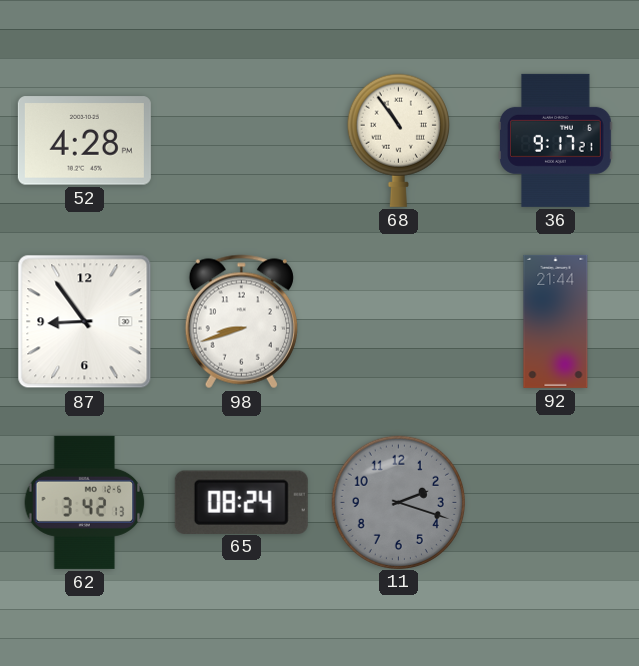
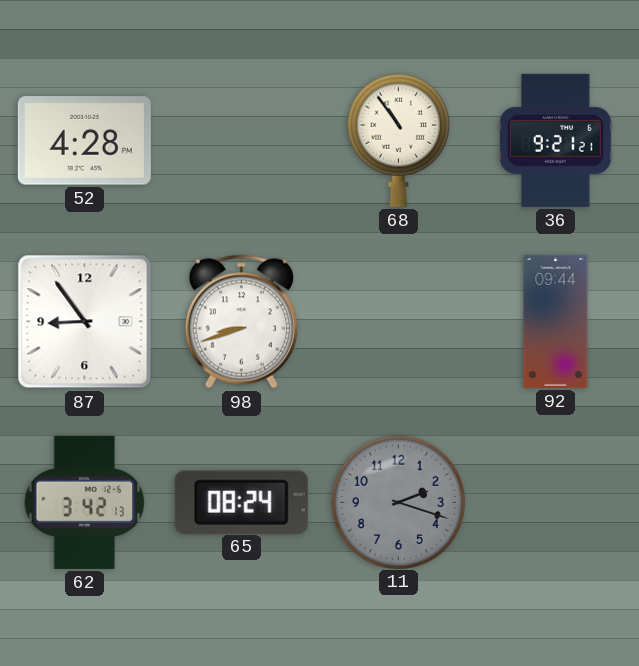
36: 9:17 -> 9:21 (556, 140)
92: 21:44 -> 09:44 (556, 321)
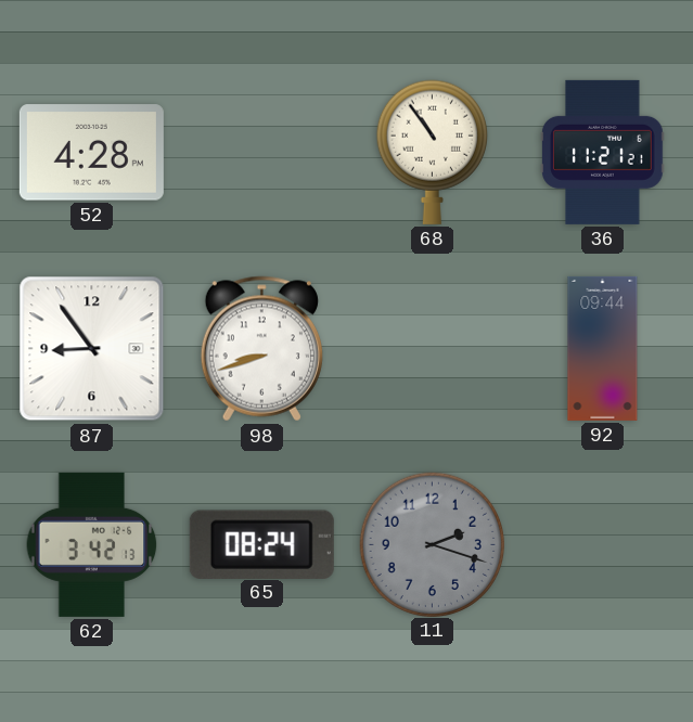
36: 9:21 -> 11:21 (603, 152)
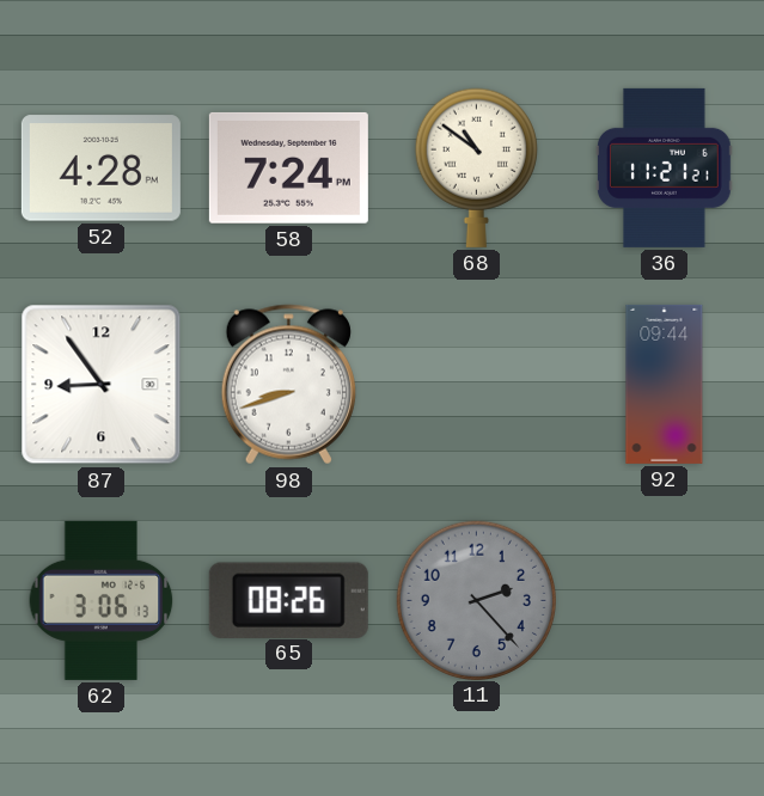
58: none -> 7:24 (288, 167)
68: 10:54 -> 10:51 (476, 167)
62: 3:42 -> 3:06 (102, 600)
65: 08:24 -> 08:26 (288, 600)
11: 2:18 -> 2:23 (476, 600)
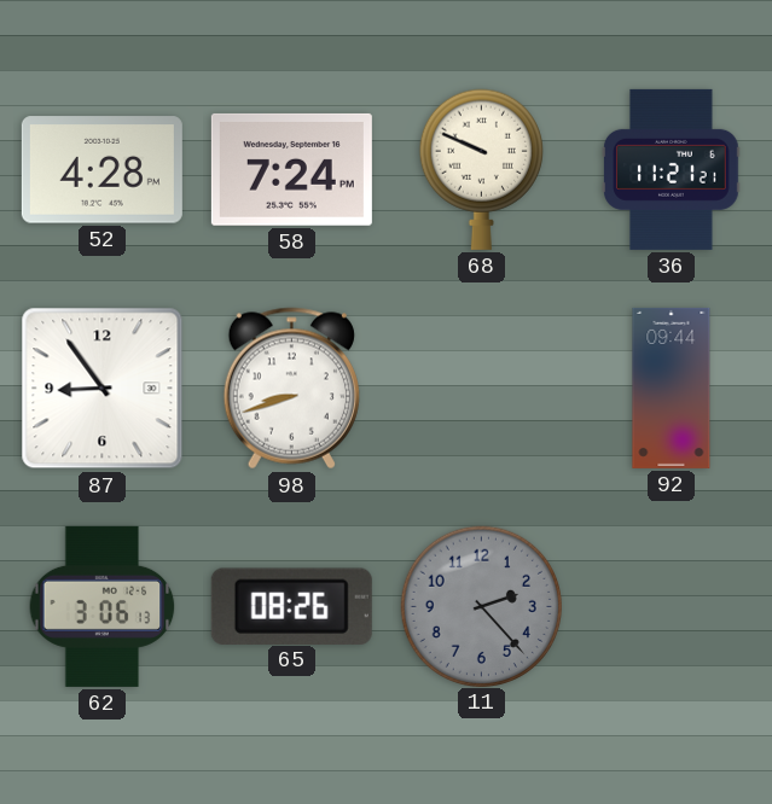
68: 10:51 -> 9:49 (481, 169)
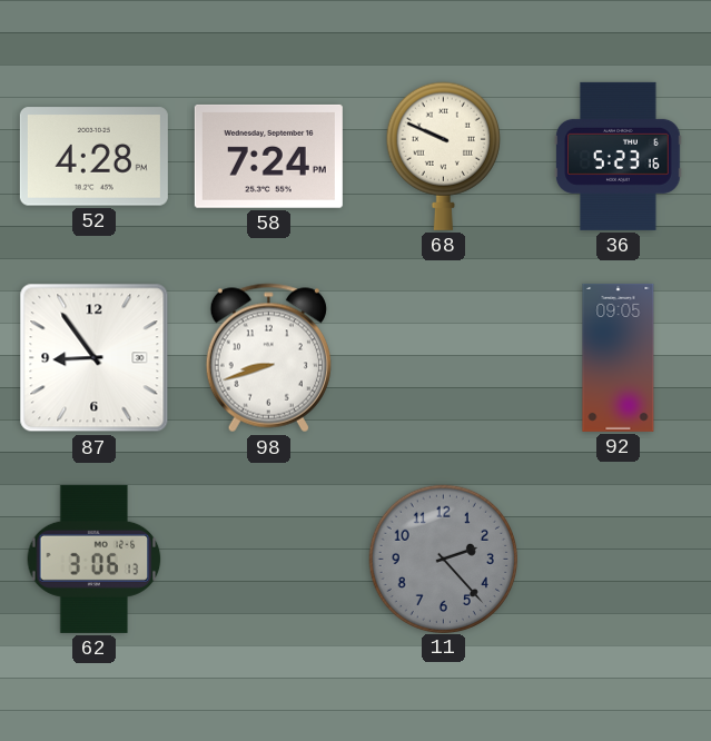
36: 11:21 -> 5:23 (619, 156)
92: 09:44 -> 09:05 (619, 357)
65: 08:26 -> none (291, 606)
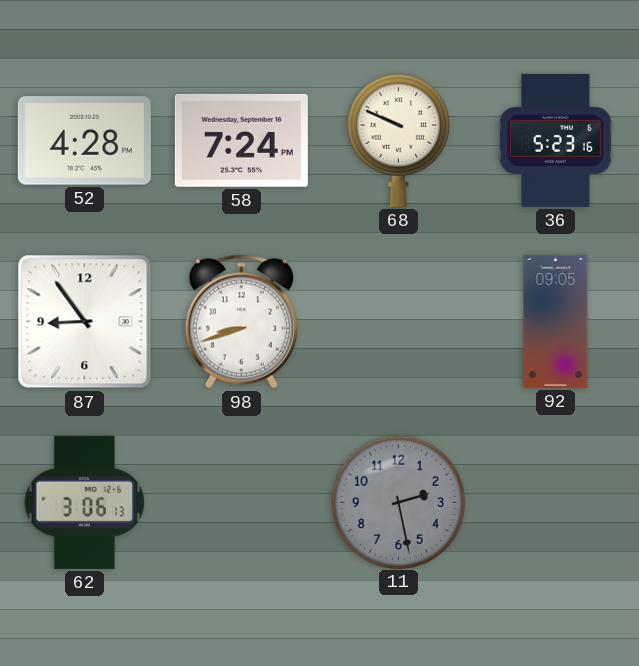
11: 2:23 -> 2:28 (398, 502)
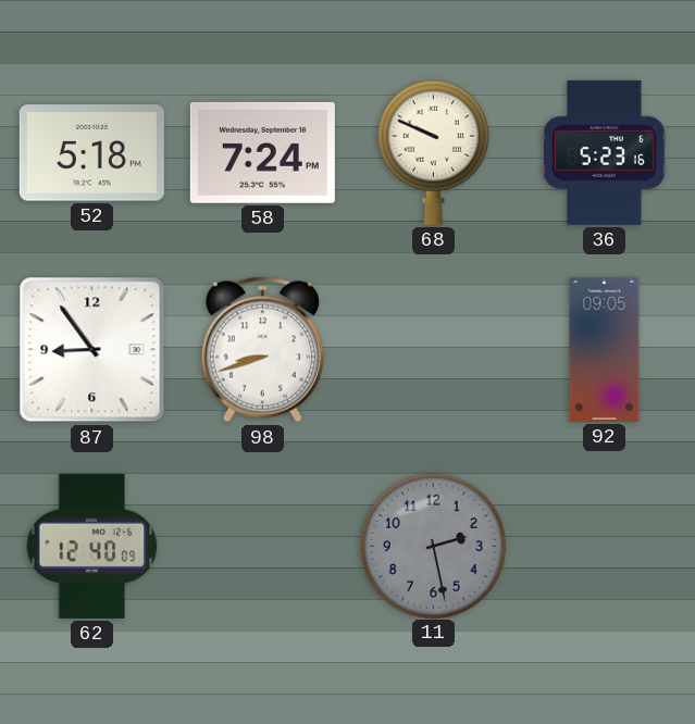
52: 4:28 -> 5:18 (91, 153)
62: 3:06 -> 12:40 (92, 546)
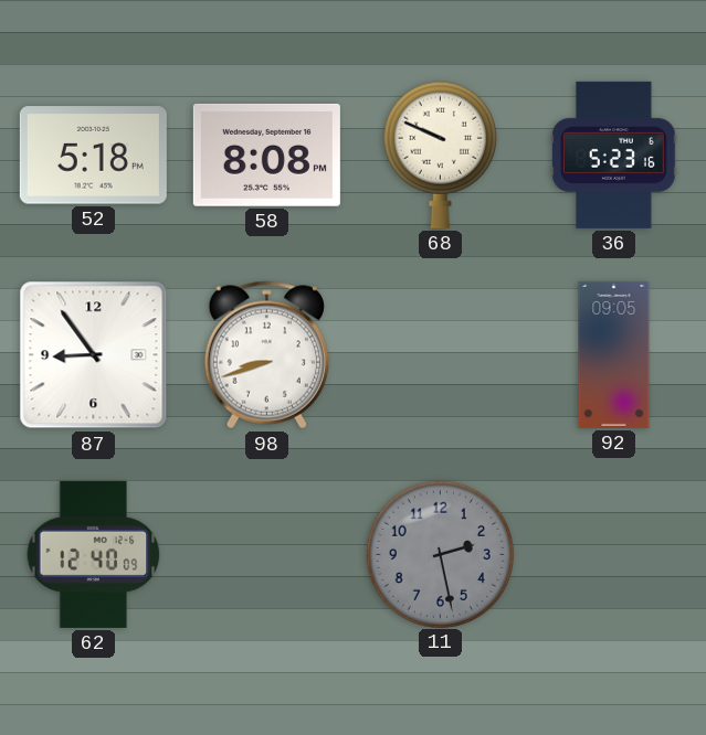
58: 7:24 -> 8:08 (266, 155)
